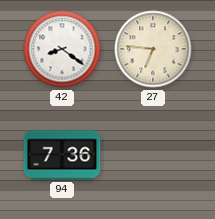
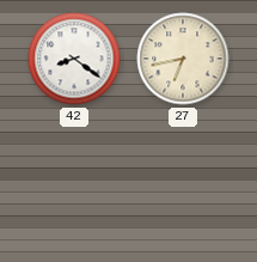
27: 6:46 -> 6:43 (183, 59)
94: 7:36 -> none (62, 155)
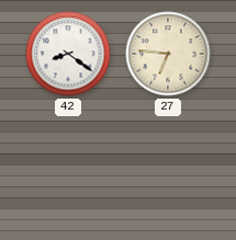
27: 6:43 -> 6:46 (168, 54)
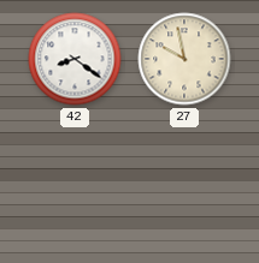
27: 6:46 -> 9:58 (184, 59)
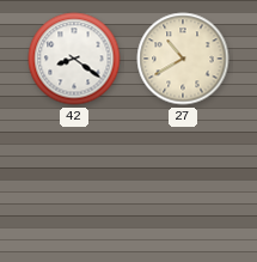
27: 9:58 -> 10:40 (183, 59)
